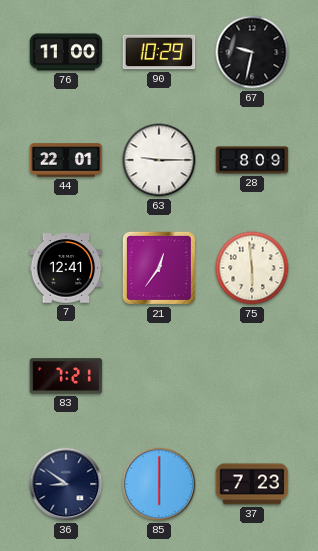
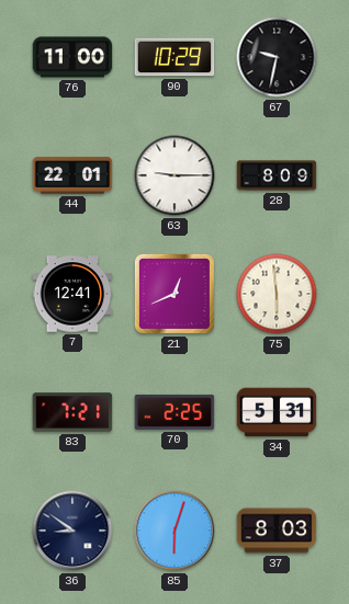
21: 12:36 -> 12:41 (174, 294)
70: none -> 2:25 (174, 412)
34: none -> 5:31 (277, 412)
85: 6:00 -> 6:03 (174, 531)
37: 7:23 -> 8:03 (277, 531)
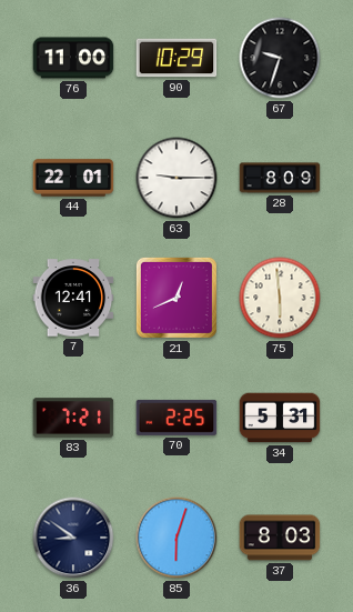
67: 9:32 -> 9:33 (280, 58)
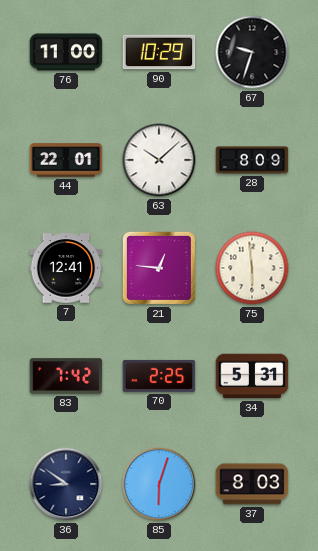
63: 9:15 -> 10:08 (159, 160)
21: 12:41 -> 12:46 (159, 268)
83: 7:21 -> 7:42 (66, 376)
